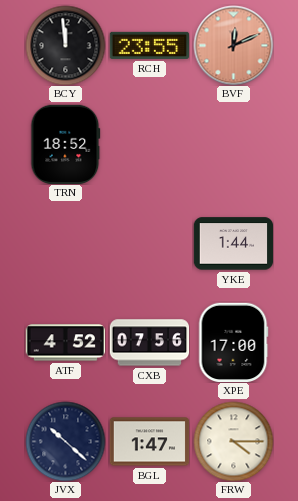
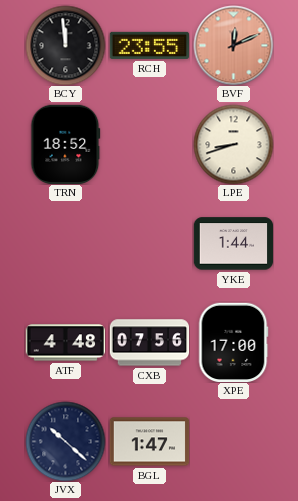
LPE: none -> 8:42 (233, 144)
ATF: 4:52 -> 4:48 (65, 343)
FRW: 4:15 -> none (233, 441)
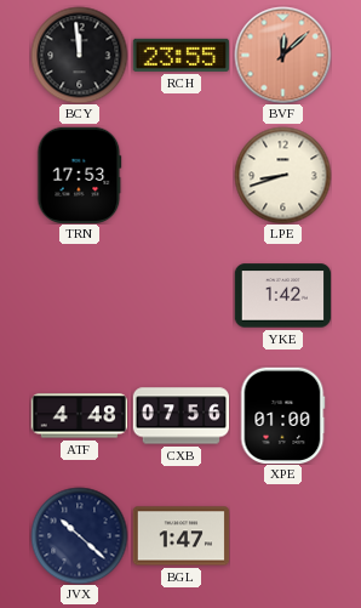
BVF: 12:11 -> 12:08 (282, 55)
TRN: 18:52 -> 17:53 (80, 175)
YKE: 1:44 -> 1:42 (282, 296)
XPE: 17:00 -> 01:00 (282, 415)
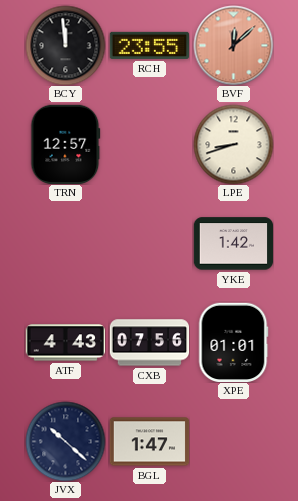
TRN: 17:53 -> 12:57 (66, 144)
ATF: 4:48 -> 4:43 (65, 343)
XPE: 01:00 -> 01:01 (233, 342)
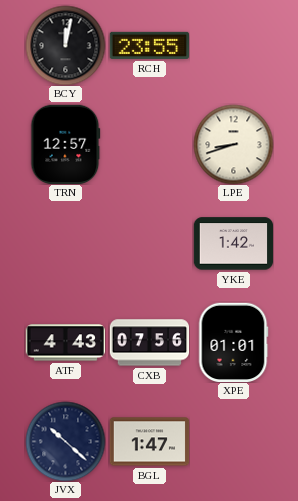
BCY: 11:59 -> 12:02 (65, 45)
BVF: 12:08 -> none (233, 45)
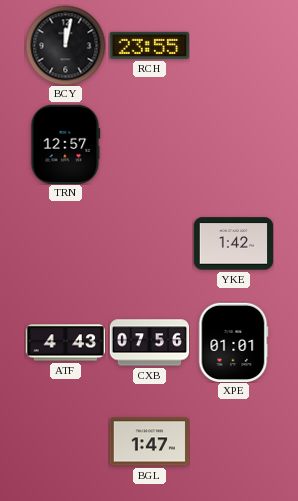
LPE: 8:42 -> none (233, 144)
JVX: 10:22 -> none (65, 441)
